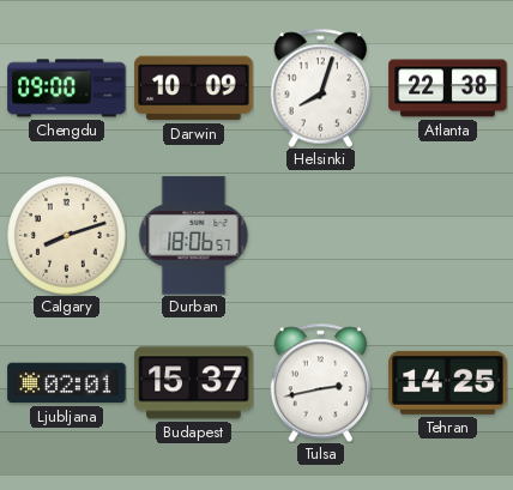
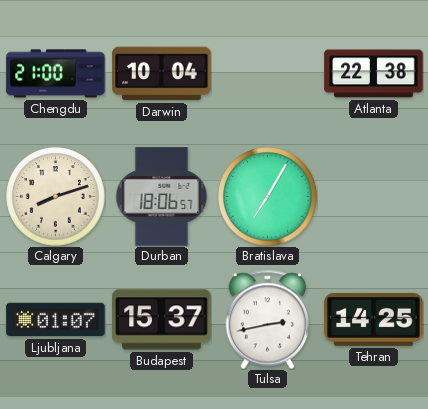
Chengdu: 09:00 -> 21:00 (56, 74)
Darwin: 10:09 -> 10:04 (162, 74)
Helsinki: 8:03 -> none (321, 87)
Bratislava: none -> 7:05 (268, 197)
Ljubljana: 02:01 -> 01:07 (56, 320)
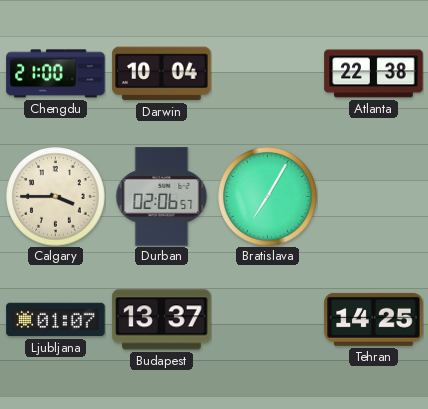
Calgary: 8:12 -> 3:45 (56, 197)
Durban: 18:06 -> 02:06 (162, 197)
Budapest: 15:37 -> 13:37 (162, 320)
Tulsa: 2:43 -> none (268, 319)
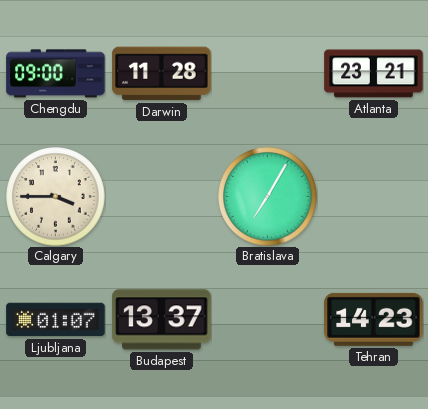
Chengdu: 21:00 -> 09:00 (56, 74)
Darwin: 10:04 -> 11:28 (162, 74)
Atlanta: 22:38 -> 23:21 (374, 74)
Durban: 02:06 -> none (162, 197)
Tehran: 14:25 -> 14:23 (374, 319)
